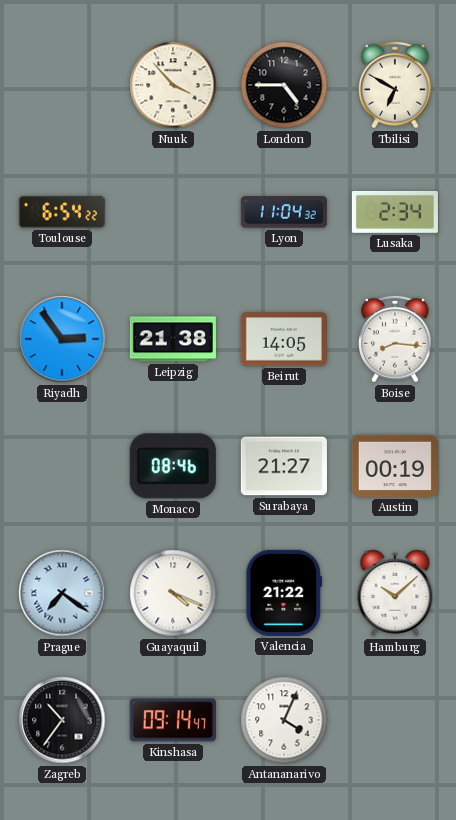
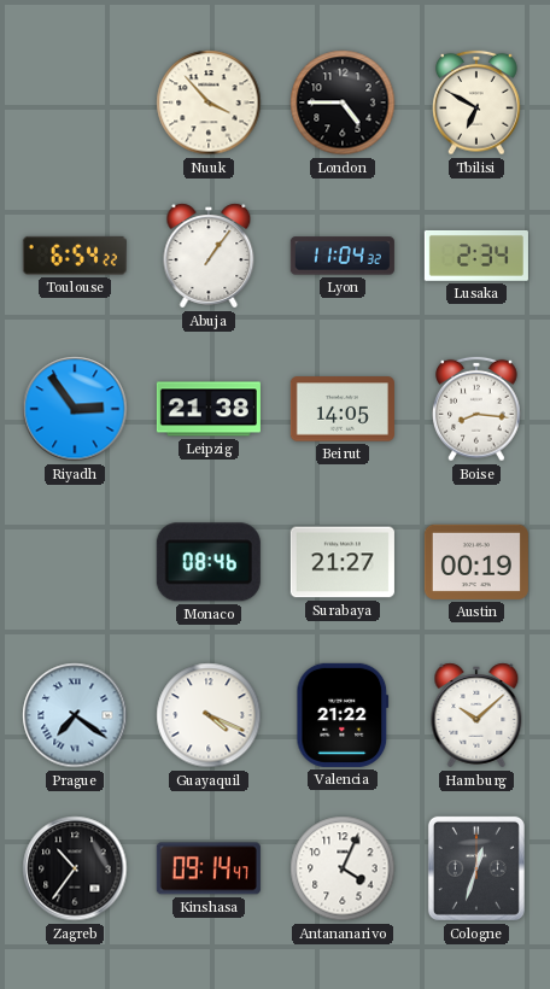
Abuja: none -> 1:06 (209, 256)
Cologne: none -> 12:33 (476, 868)
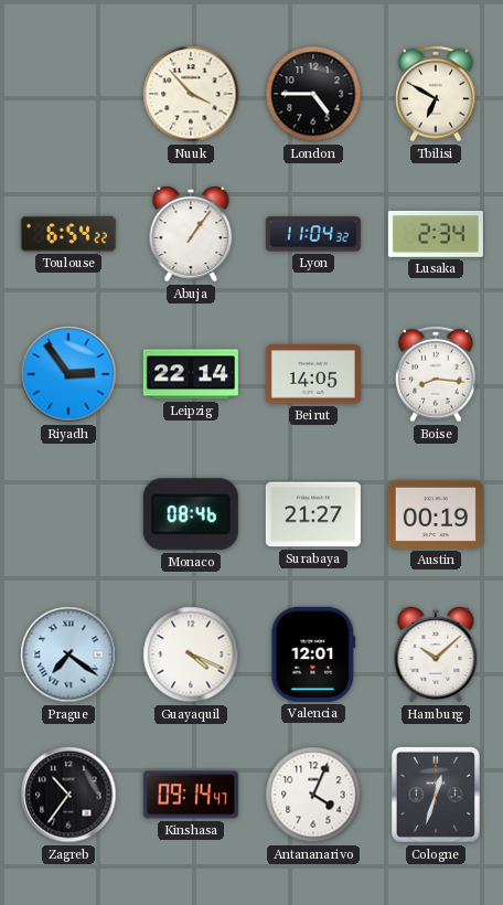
Leipzig: 21:38 -> 22:14 (191, 374)
Valencia: 21:22 -> 12:01 (313, 654)
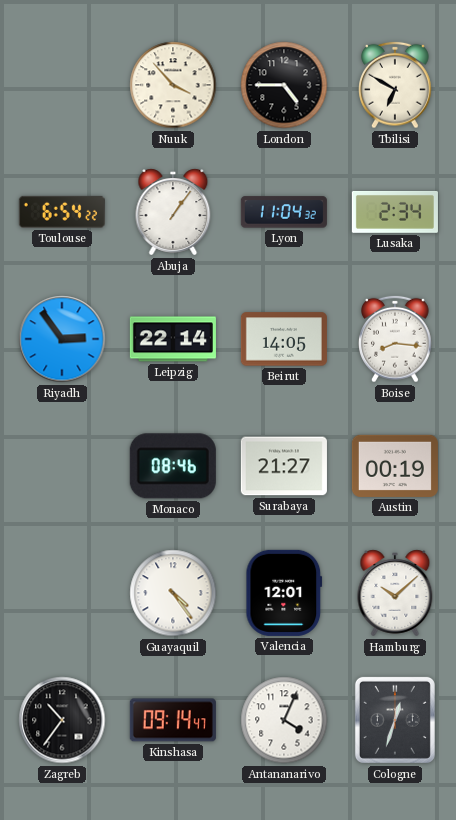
Prague: 7:21 -> none (68, 654)
Guayaquil: 4:19 -> 4:24 (173, 593)
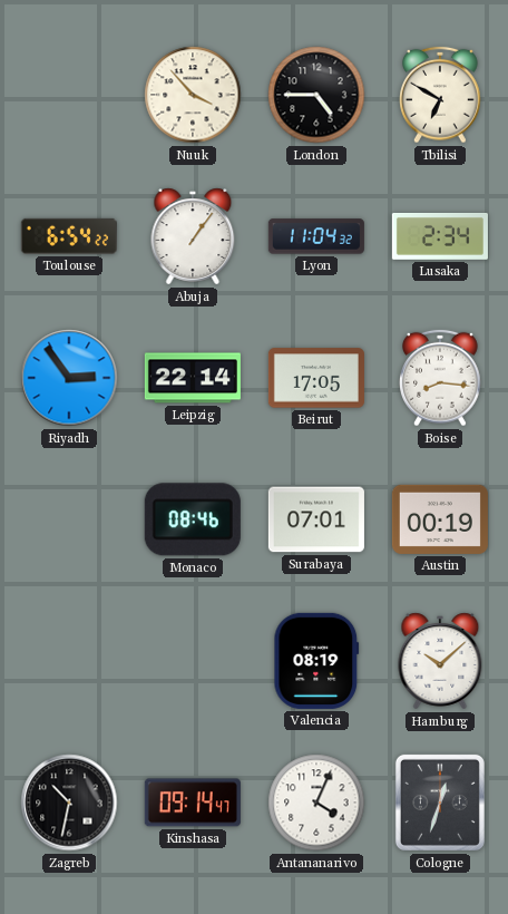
Beirut: 14:05 -> 17:05 (316, 378)
Surabaya: 21:27 -> 07:01 (316, 519)
Guayaquil: 4:24 -> none (173, 593)
Valencia: 12:01 -> 08:19 (316, 661)
Zagreb: 10:36 -> 10:32 (69, 803)
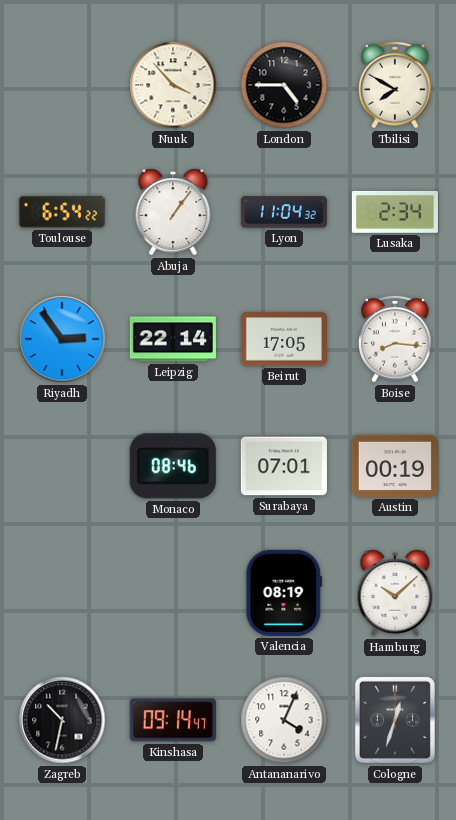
Tbilisi: 6:50 -> 7:50 (395, 85)
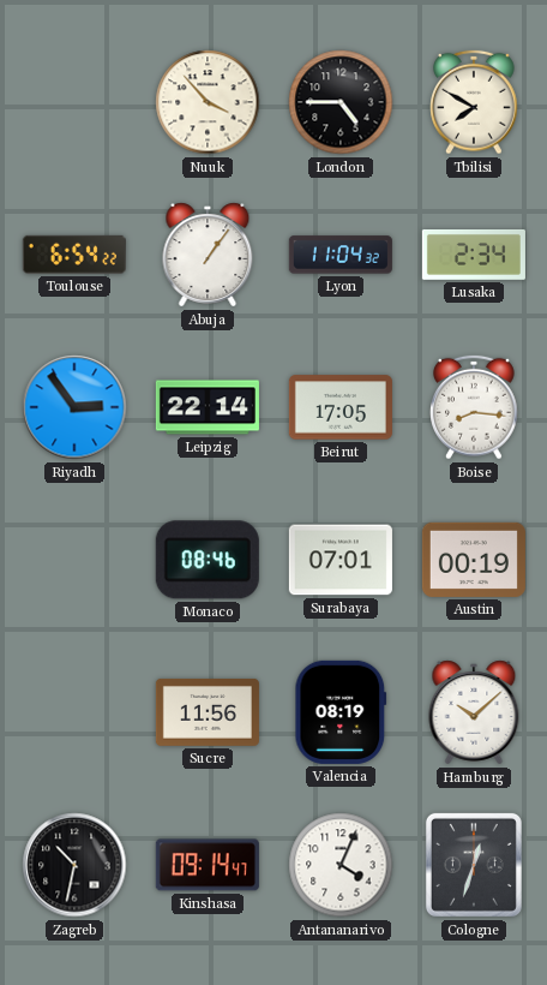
Sucre: none -> 11:56 (208, 712)
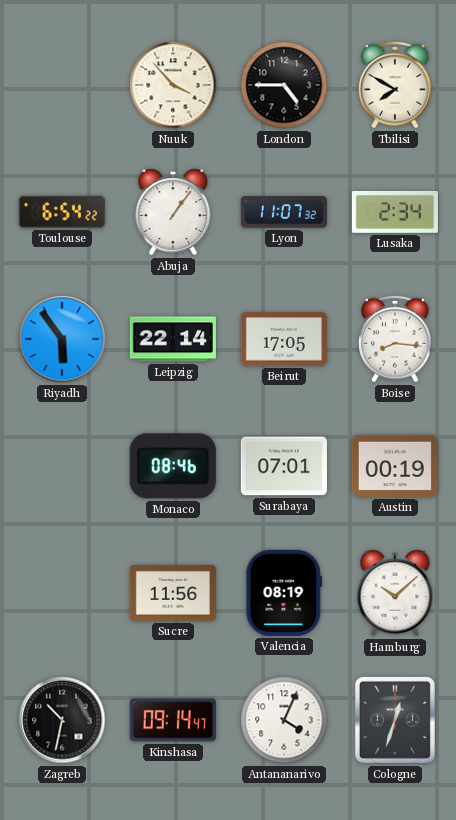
Lyon: 11:04 -> 11:07 (284, 212)
Riyadh: 2:54 -> 5:54 (62, 339)
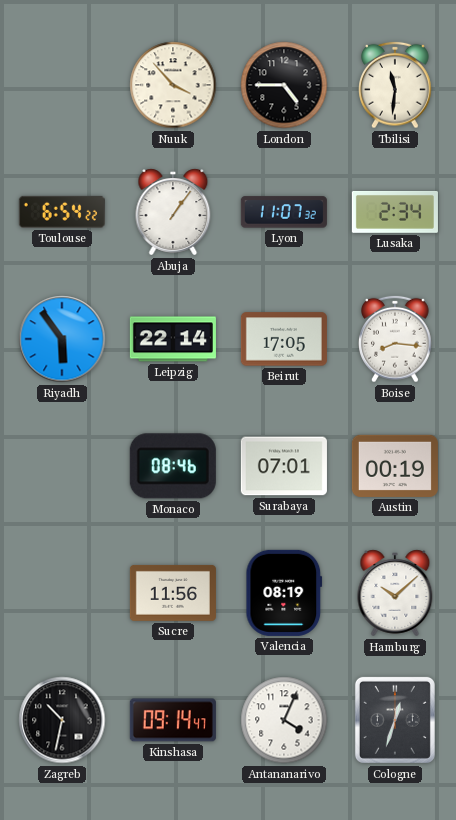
Tbilisi: 7:50 -> 11:31 (395, 85)
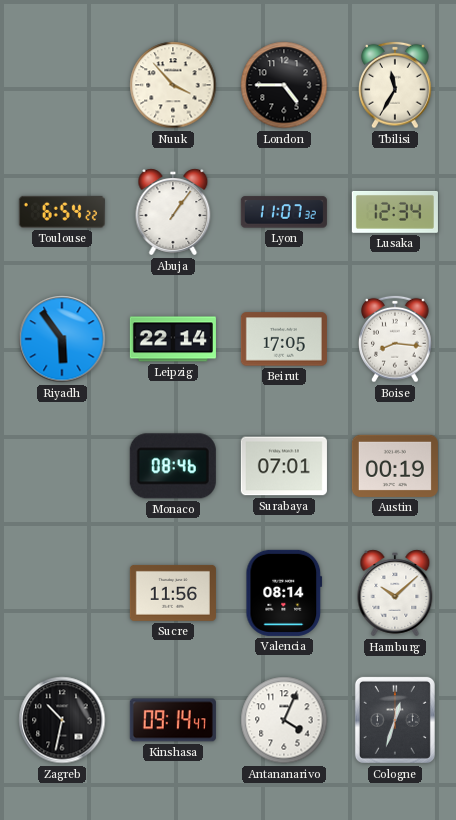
Tbilisi: 11:31 -> 11:35 (395, 85)
Lusaka: 2:34 -> 12:34 (395, 212)
Valencia: 08:19 -> 08:14 (284, 593)
